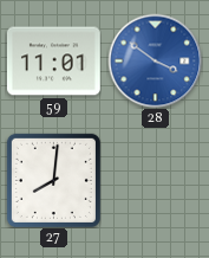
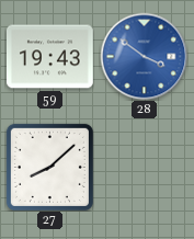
59: 11:01 -> 19:43 (49, 57)
27: 8:01 -> 8:08 (49, 167)
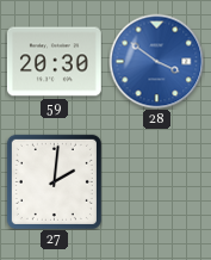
59: 19:43 -> 20:30 (54, 62)
27: 8:08 -> 2:01 (54, 181)
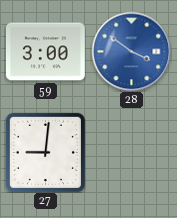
59: 20:30 -> 3:00 (45, 52)
27: 2:01 -> 9:01 (45, 152)
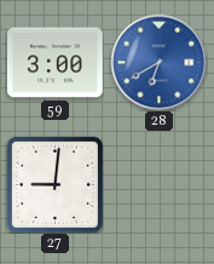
28: 3:51 -> 6:40 (158, 62)
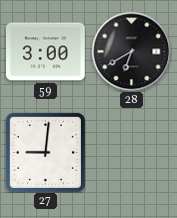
28 dial: blue -> black (131, 51)
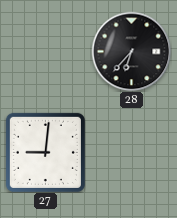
59: 3:00 -> none (45, 52)
28: 6:40 -> 6:37 (131, 51)
